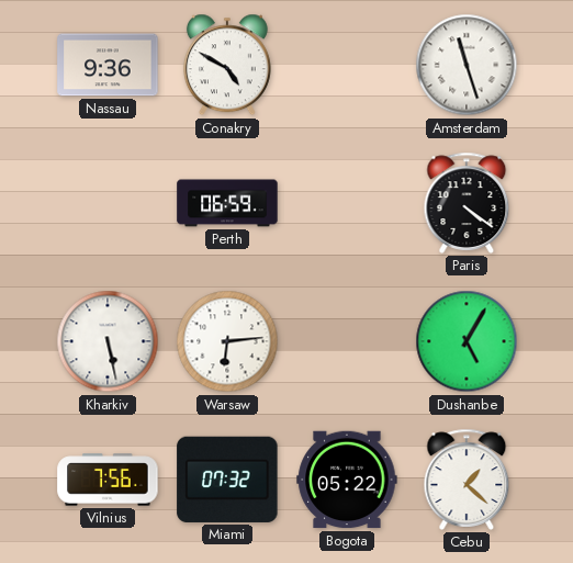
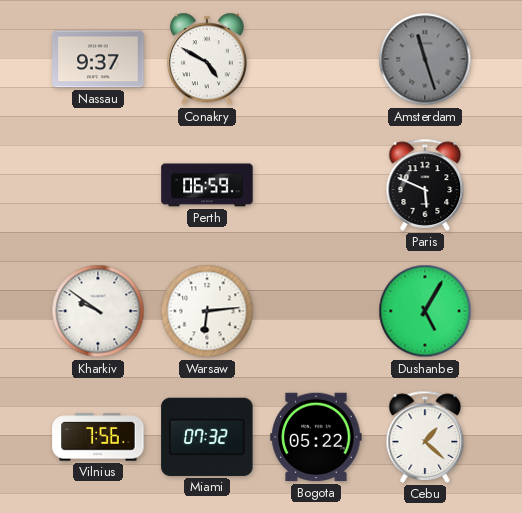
Nassau: 9:36 -> 9:37 (98, 59)
Amsterdam dial: white -> grey (425, 59)
Paris: 4:21 -> 5:49 (425, 185)
Kharkiv: 5:28 -> 9:51 (98, 311)
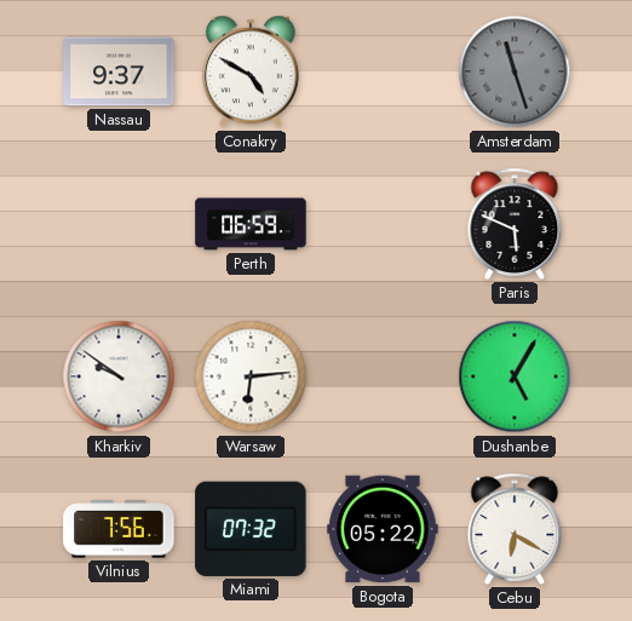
Cebu: 1:22 -> 6:20 (515, 529)
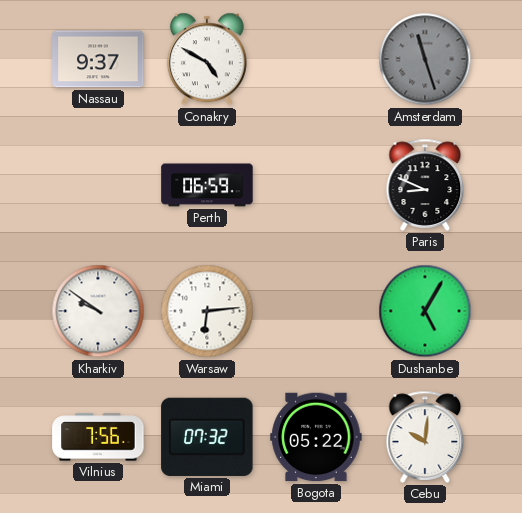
Paris: 5:49 -> 8:49 (425, 185)
Cebu: 6:20 -> 10:01 (425, 437)
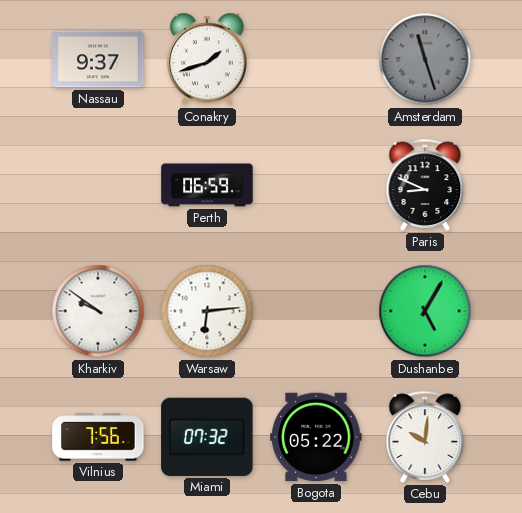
Conakry: 4:50 -> 1:42 (207, 59)
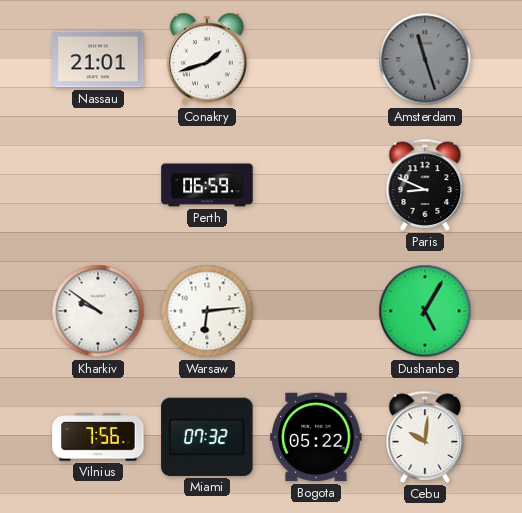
Nassau: 9:37 -> 21:01 (98, 59)
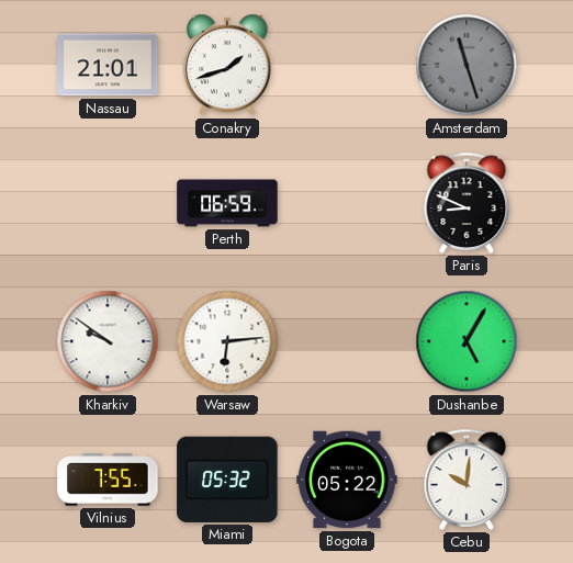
Vilnius: 7:56 -> 7:55 (108, 480)
Miami: 07:32 -> 05:32 (227, 480)
